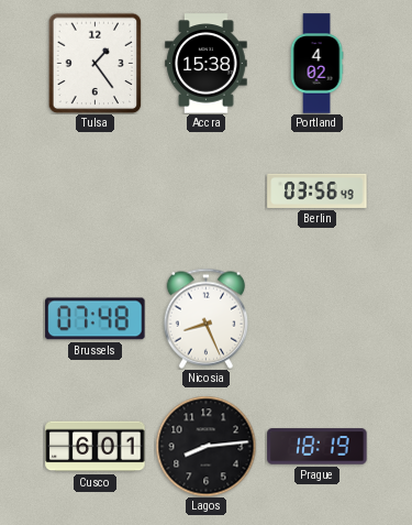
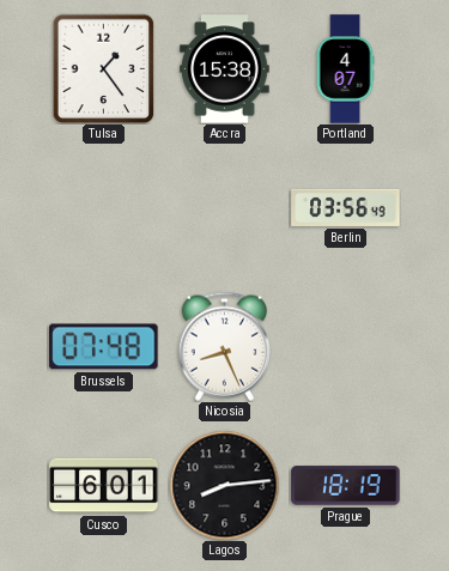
Portland: 4:02 -> 4:07 (345, 69)
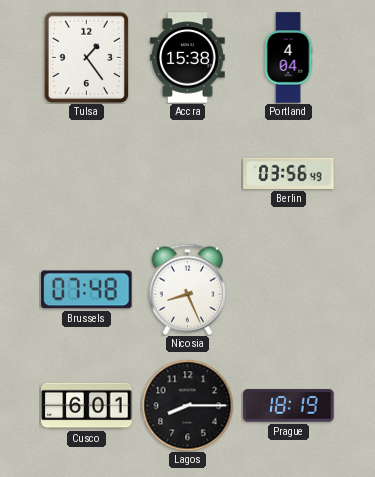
Portland: 4:07 -> 4:04 (288, 58)
Lagos: 8:14 -> 8:15 (187, 405)
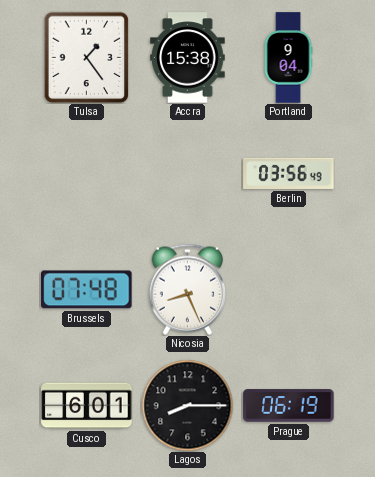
Portland: 4:04 -> 9:04 (288, 58)
Prague: 18:19 -> 06:19 (289, 406)
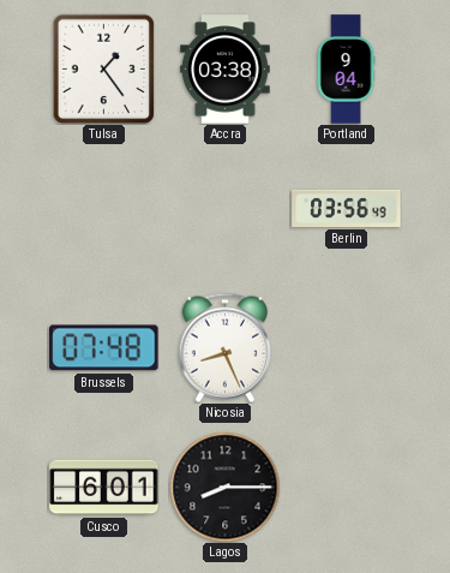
Accra: 15:38 -> 03:38 (226, 70)
Prague: 06:19 -> none (289, 406)
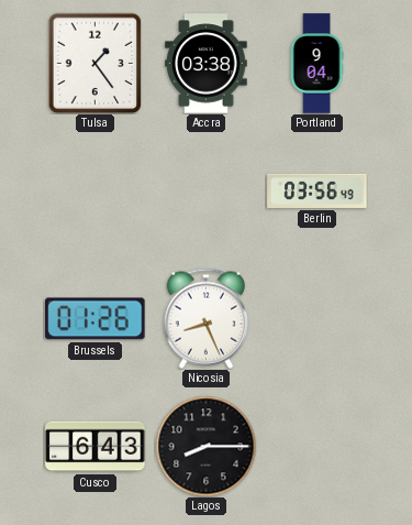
Brussels: 07:48 -> 01:26 (96, 319)
Cusco: 6:01 -> 6:43 (96, 447)
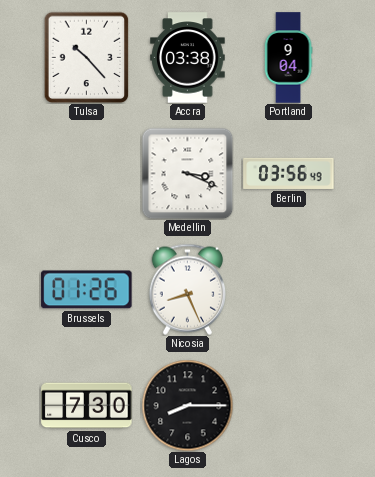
Tulsa: 1:24 -> 10:23 (87, 57)
Medellin: none -> 3:19 (187, 173)
Cusco: 6:43 -> 7:30 (87, 406)
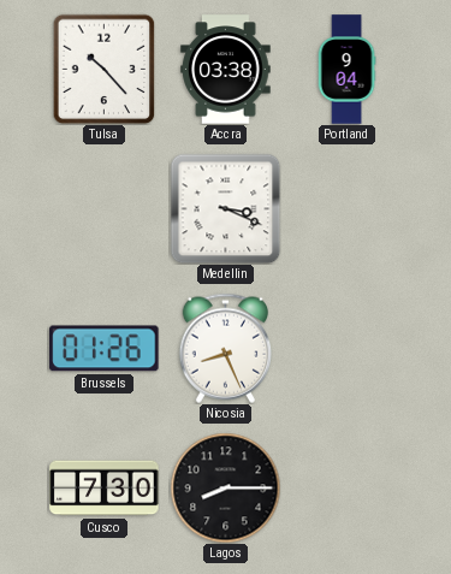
Berlin: 03:56 -> none (289, 173)
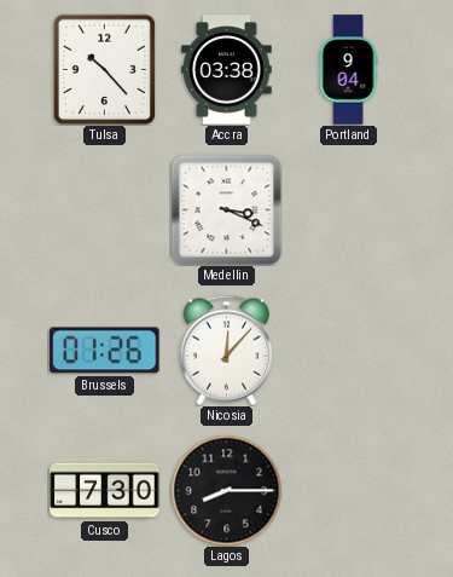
Nicosia: 8:26 -> 12:07 (226, 350)
